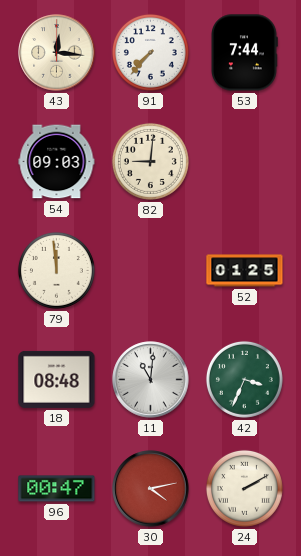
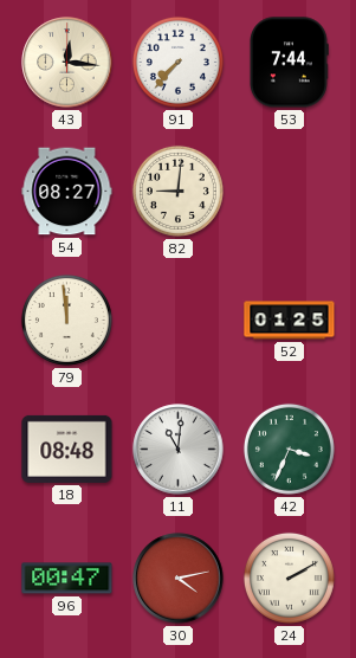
54: 09:03 -> 08:27 (67, 192)
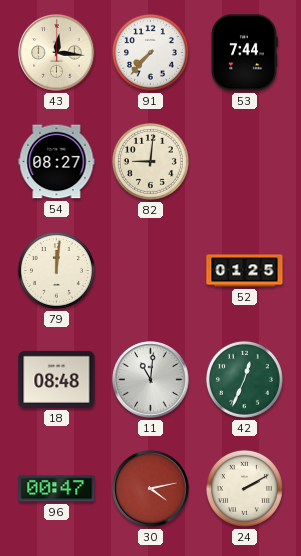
79: 11:59 -> 12:01 (56, 270)
42: 3:34 -> 12:34 (244, 379)
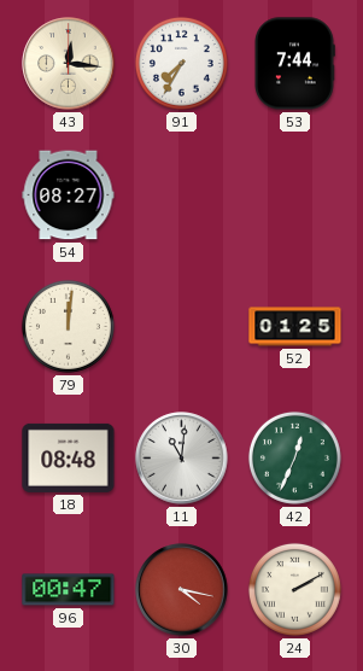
91: 7:37 -> 7:35 (181, 63)
82: 9:01 -> none (150, 161)
30: 4:13 -> 4:17 (182, 590)
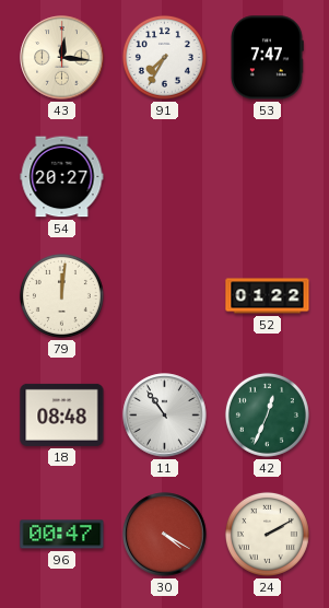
53: 7:44 -> 7:47 (267, 58)
54: 08:27 -> 20:27 (62, 177)
52: 01:25 -> 01:22 (268, 296)
11: 11:01 -> 10:54 (165, 416)
30: 4:17 -> 4:20 (165, 535)
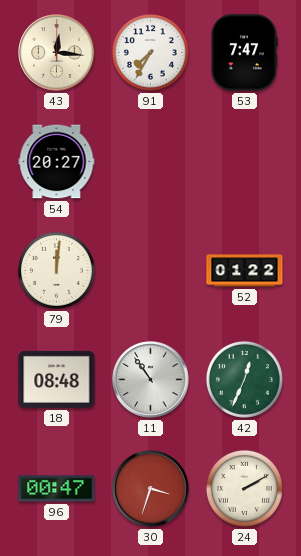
30: 4:20 -> 3:33 (151, 489)
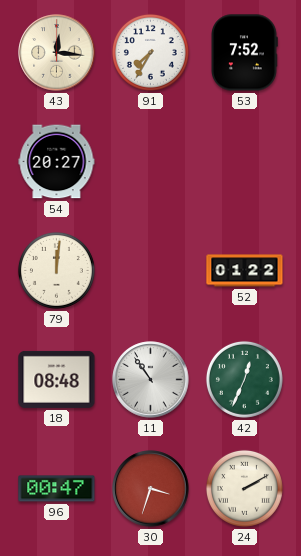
53: 7:47 -> 7:52 (244, 53)
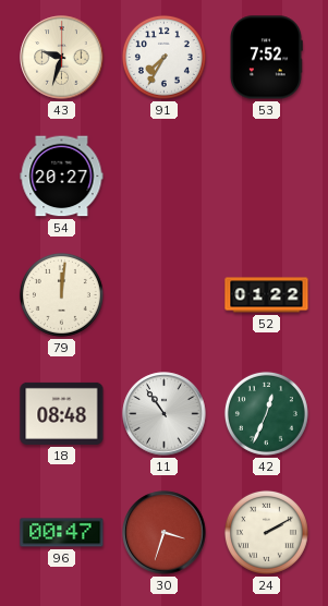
43: 12:16 -> 9:33 (62, 58)
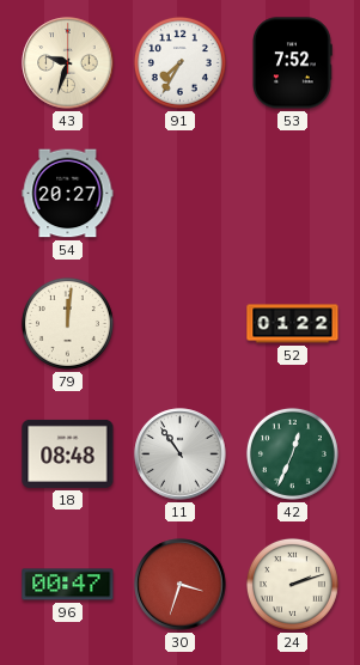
24: 2:10 -> 2:12 (292, 584)
